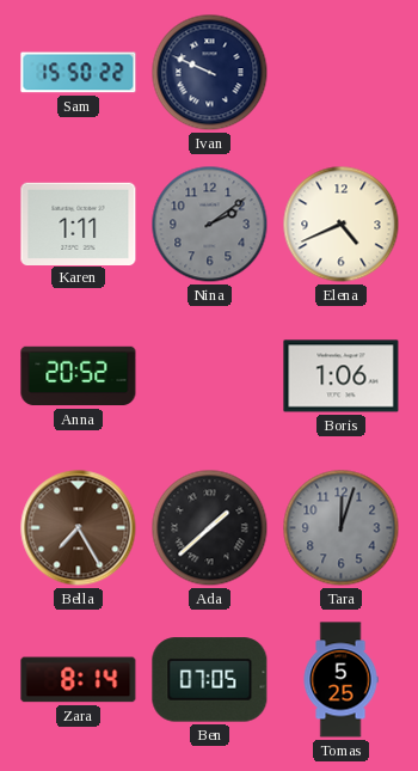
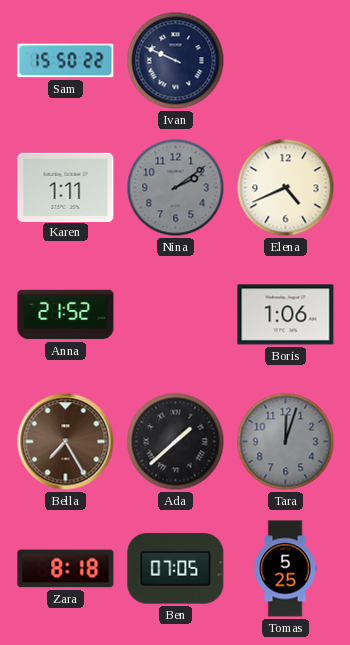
Anna: 20:52 -> 21:52 (66, 315)
Zara: 8:14 -> 8:18 (66, 569)
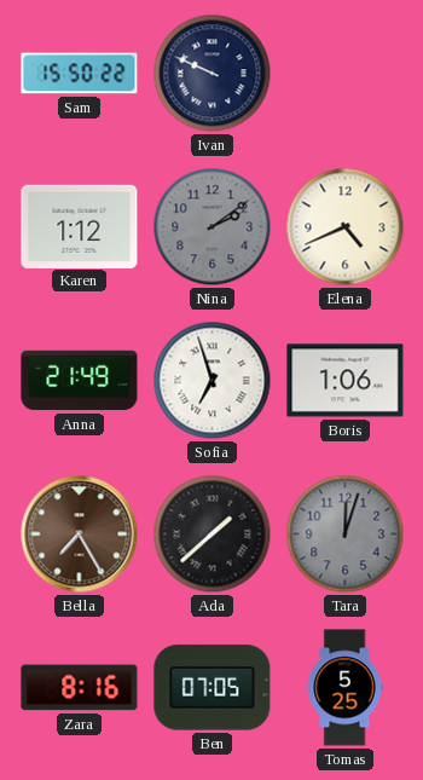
Karen: 1:11 -> 1:12 (80, 226)
Anna: 21:52 -> 21:49 (80, 381)
Sofia: none -> 6:57 (213, 381)
Zara: 8:18 -> 8:16 (80, 688)
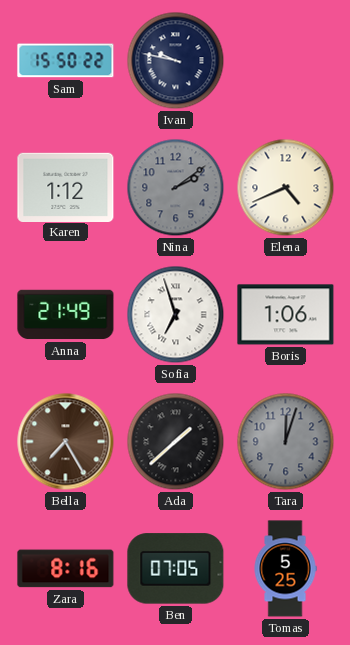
Ivan: 9:49 -> 9:47 (176, 61)
